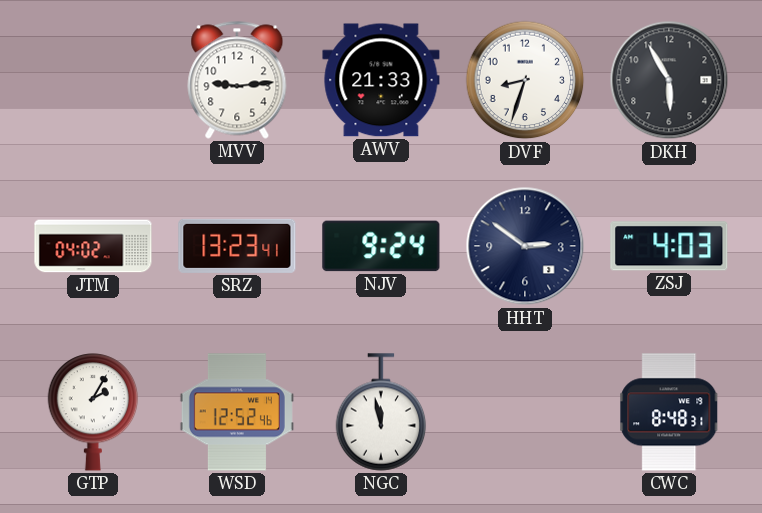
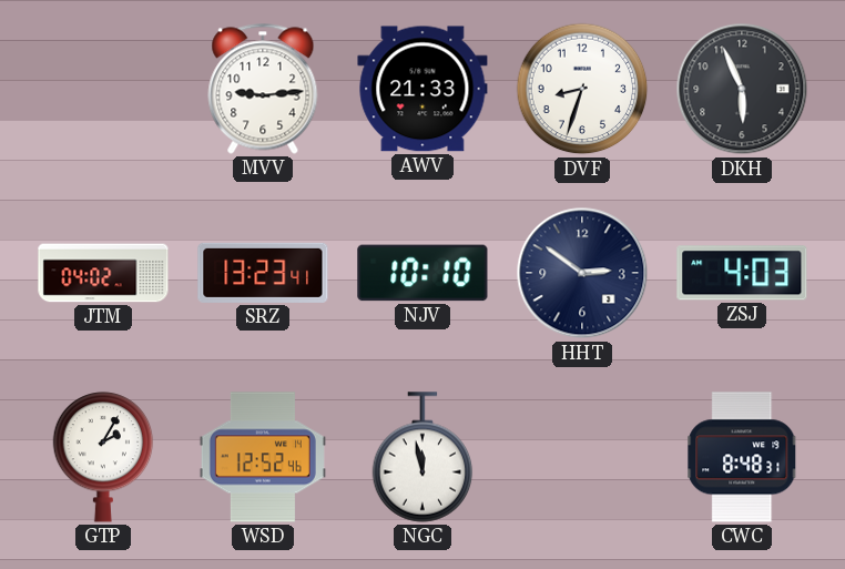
DKH: 5:55 -> 5:56 (742, 89)
NJV: 9:24 -> 10:10 (423, 273)
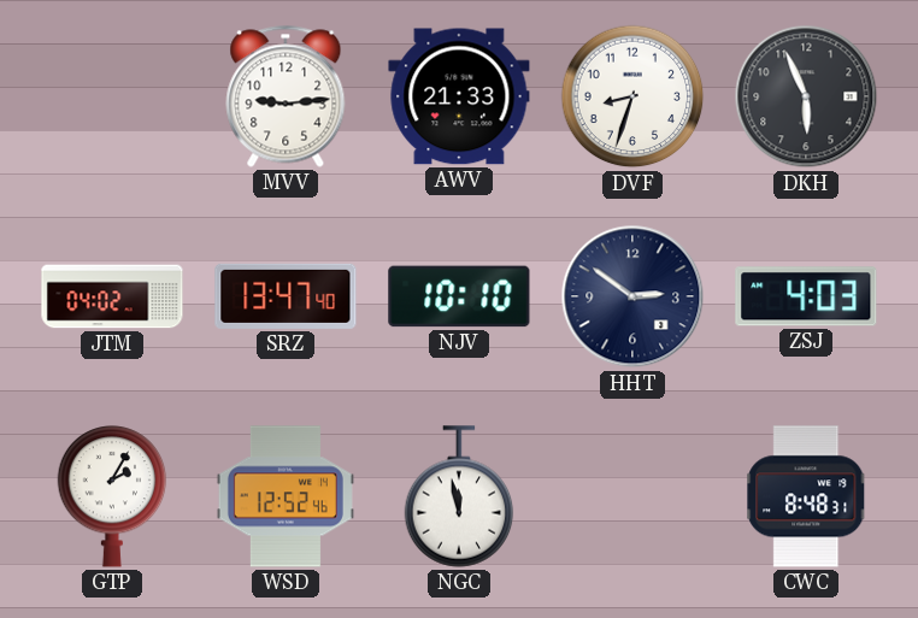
SRZ: 13:23 -> 13:47 (286, 296)
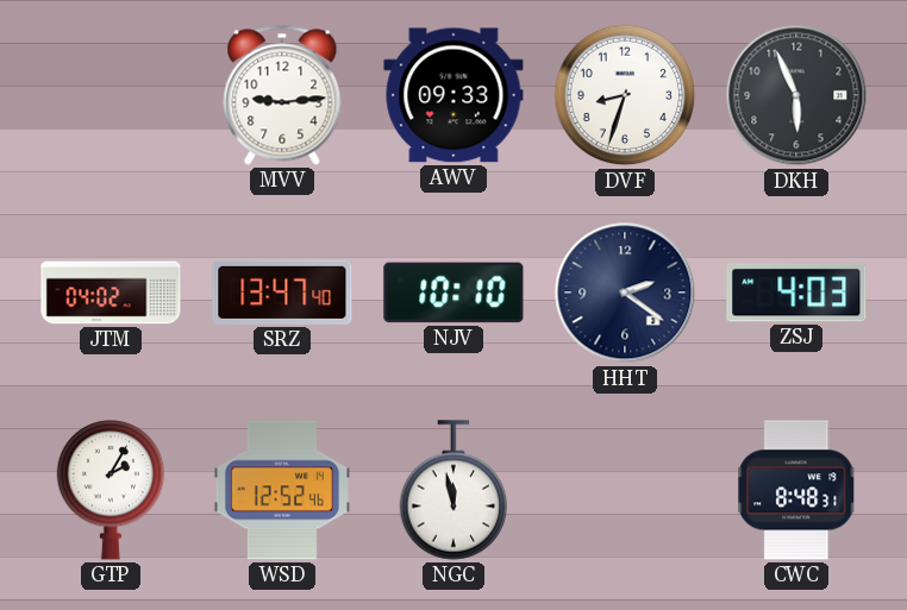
AWV: 21:33 -> 09:33 (453, 95)
HHT: 2:51 -> 2:21 (625, 293)
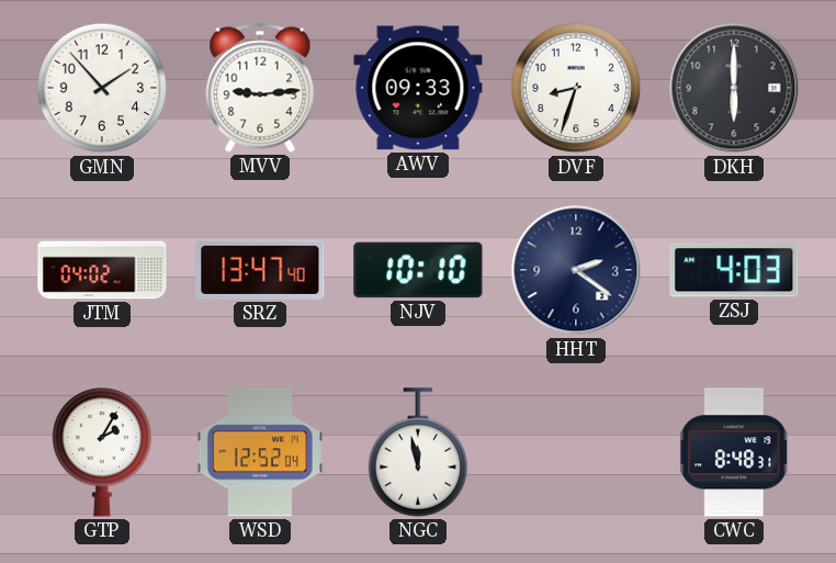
GMN: none -> 1:53 (102, 88)
DKH: 5:56 -> 6:00 (734, 88)
WSD: 12:52:46 -> 12:52:04 (260, 452)
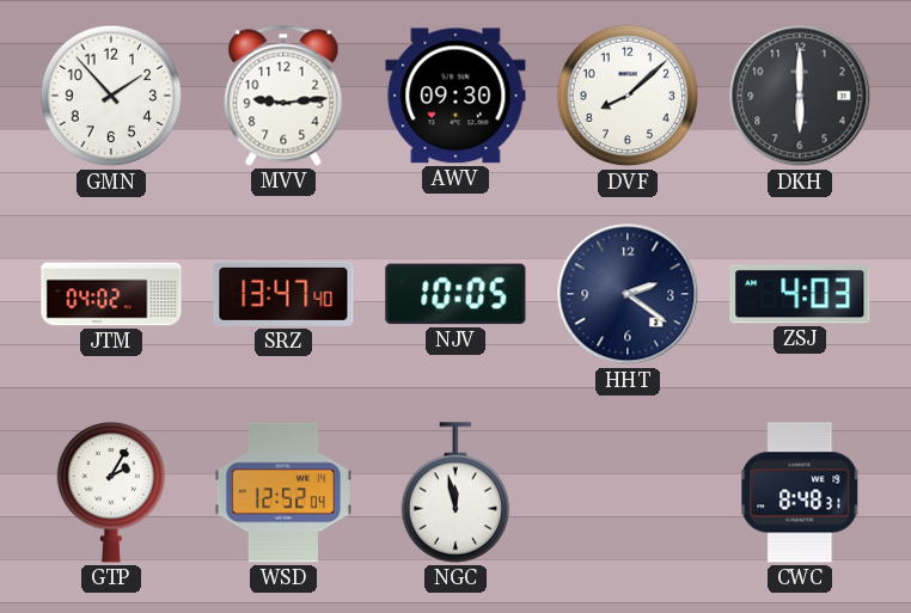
AWV: 09:33 -> 09:30 (455, 96)
DVF: 8:33 -> 8:08 (628, 96)
NJV: 10:10 -> 10:05 (455, 294)
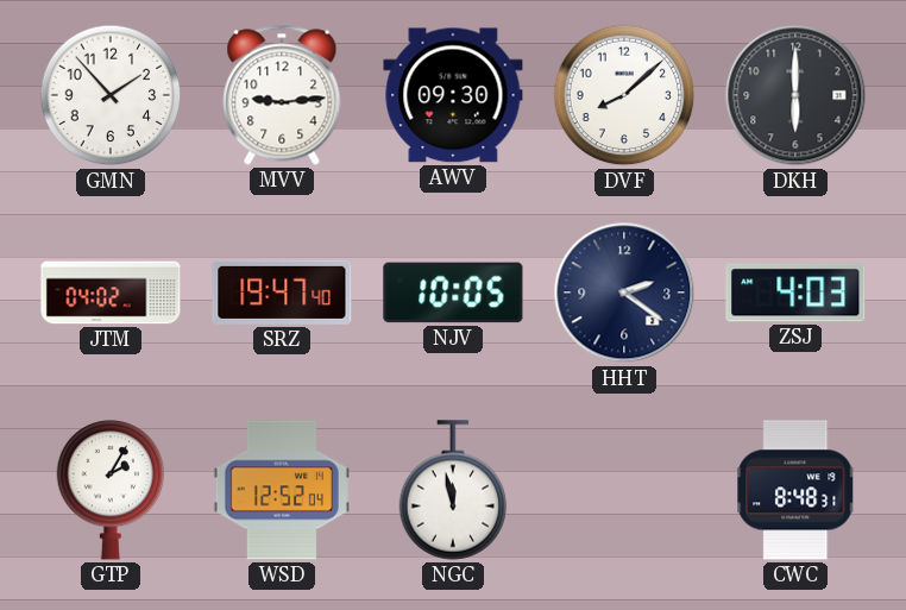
SRZ: 13:47 -> 19:47 (282, 293)
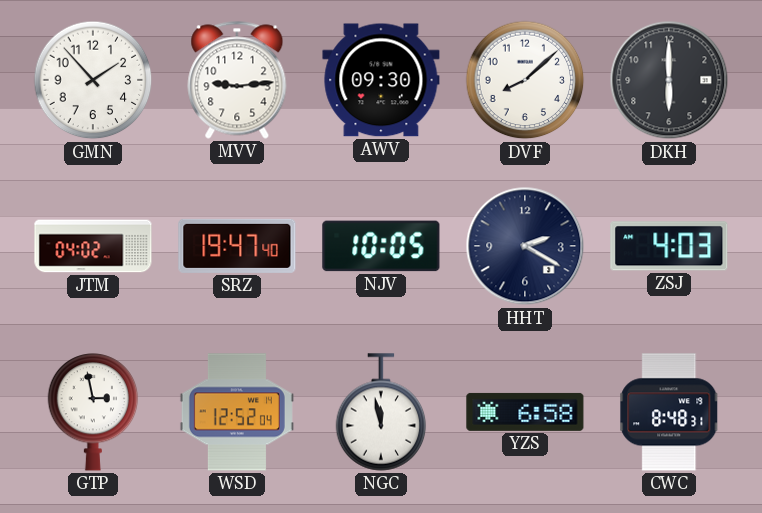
HHT: 2:21 -> 2:20 (525, 246)
GTP: 2:05 -> 2:58 (93, 412)
YZS: none -> 6:58 (525, 412)
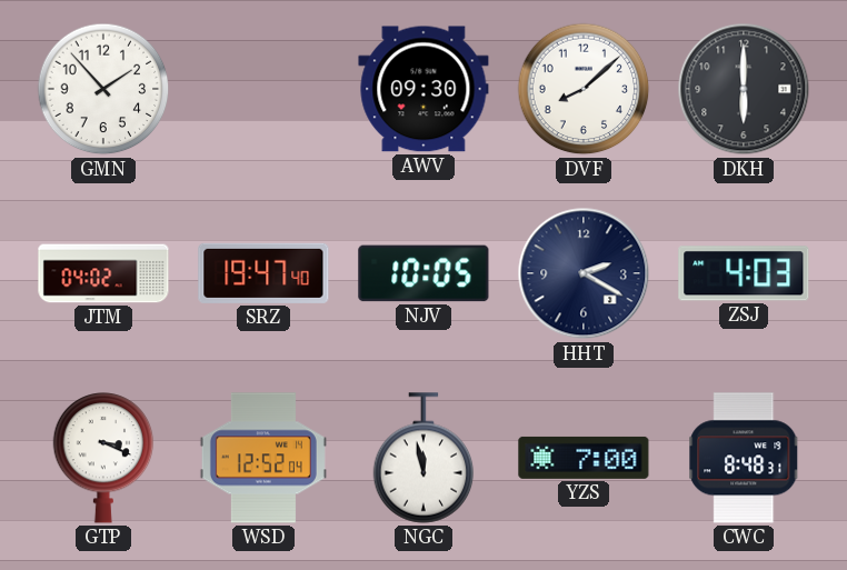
MVV: 9:14 -> none (237, 80)
GTP: 2:58 -> 3:19 (103, 458)
YZS: 6:58 -> 7:00 (584, 458)
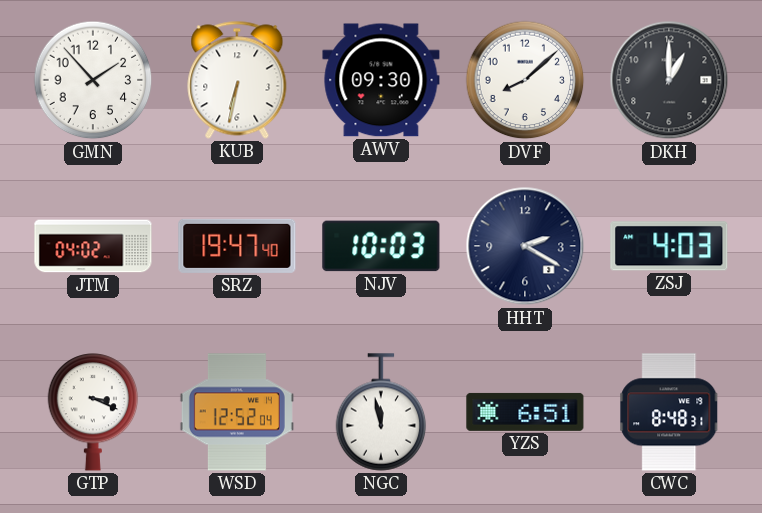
KUB: none -> 6:32 (237, 80)
DKH: 6:00 -> 1:00 (669, 80)
NJV: 10:05 -> 10:03 (381, 246)
YZS: 7:00 -> 6:51 (525, 412)
